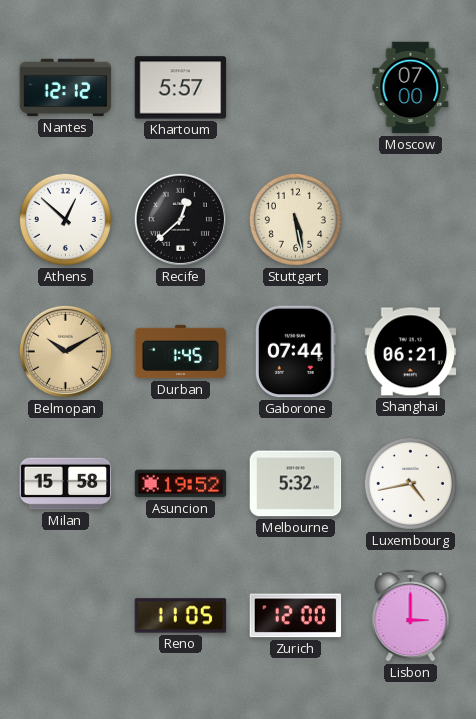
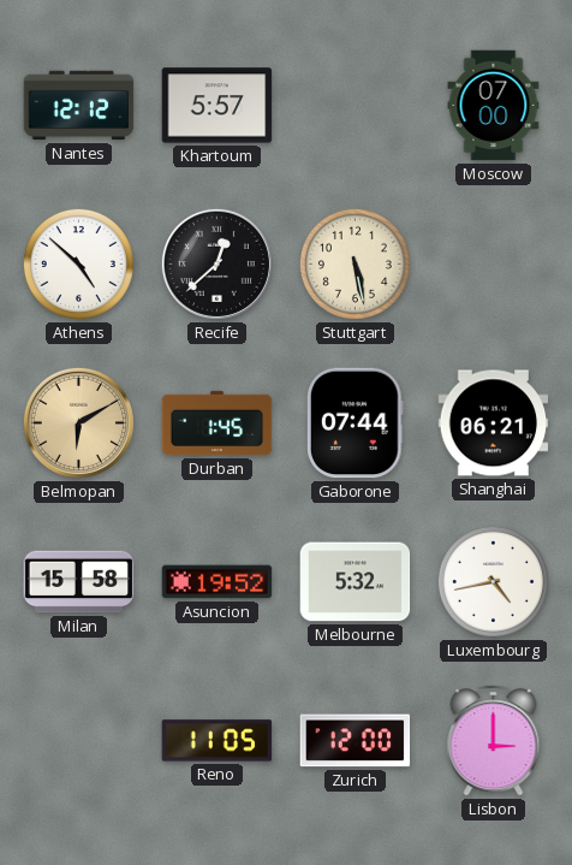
Athens: 12:52 -> 4:52 (78, 263)
Belmopan: 10:10 -> 6:10 (78, 422)
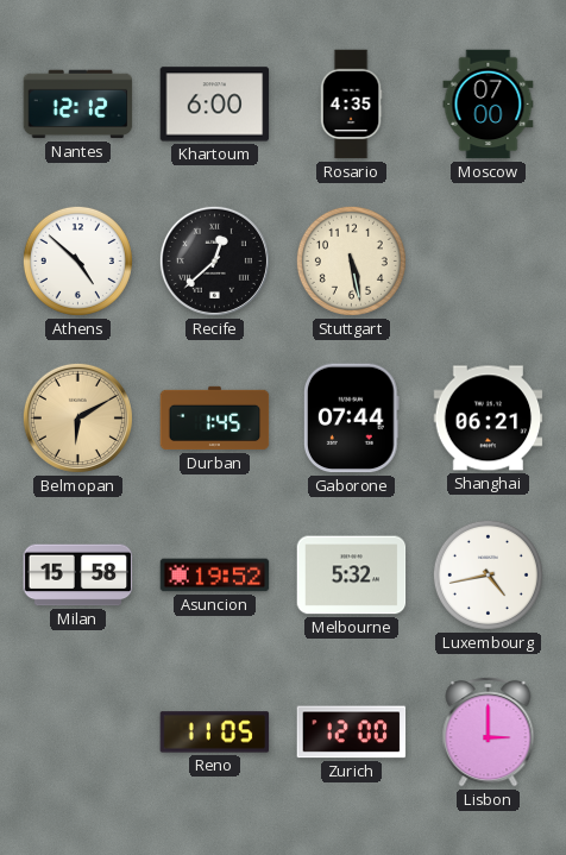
Khartoum: 5:57 -> 6:00 (215, 105)
Rosario: none -> 4:35 (351, 105)
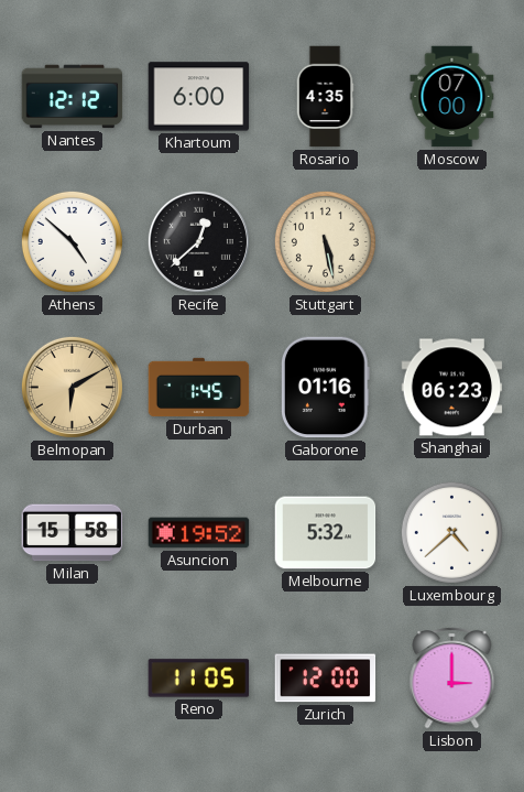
Gaborone: 07:44 -> 01:16 (326, 388)
Shanghai: 06:21 -> 06:23 (452, 388)
Luxembourg: 4:43 -> 4:38 (451, 532)
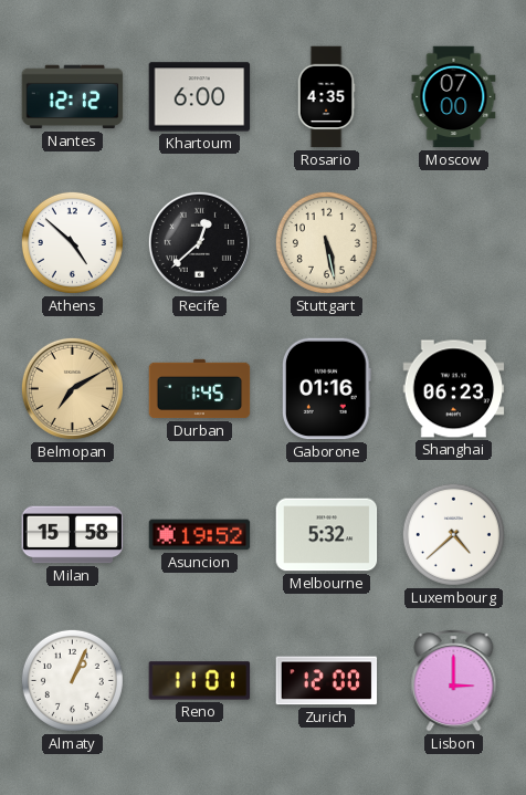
Belmopan: 6:10 -> 7:10 (72, 388)
Almaty: none -> 1:04 (72, 680)
Reno: 11:05 -> 11:01 (200, 681)
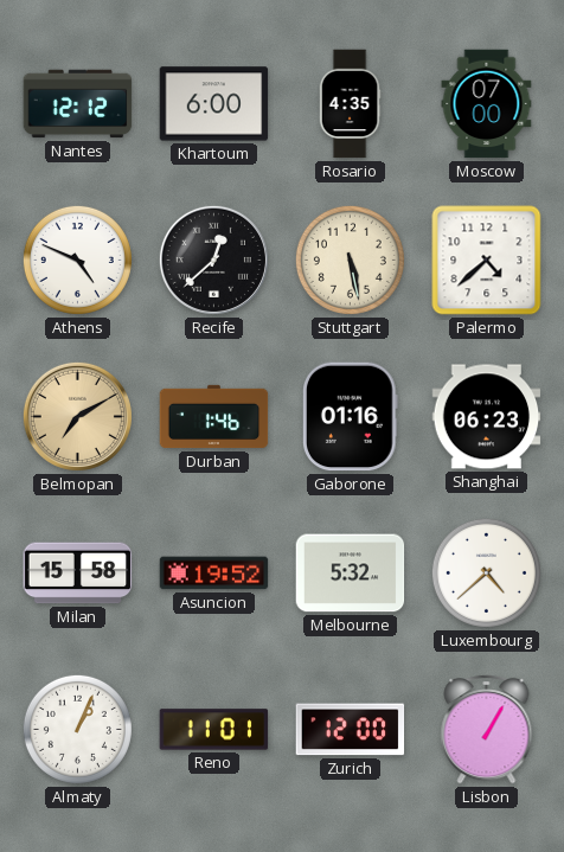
Athens: 4:52 -> 4:49 (77, 260)
Palermo: none -> 4:38 (487, 261)
Durban: 1:45 -> 1:46 (214, 417)
Lisbon: 3:00 -> 1:05 (487, 729)
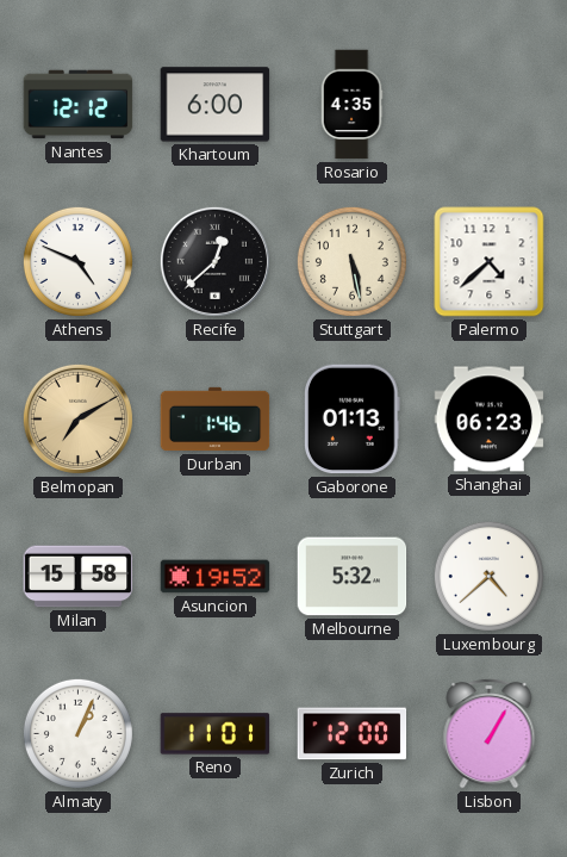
Moscow: 07:00 -> none (487, 104)
Gaborone: 01:16 -> 01:13 (353, 420)
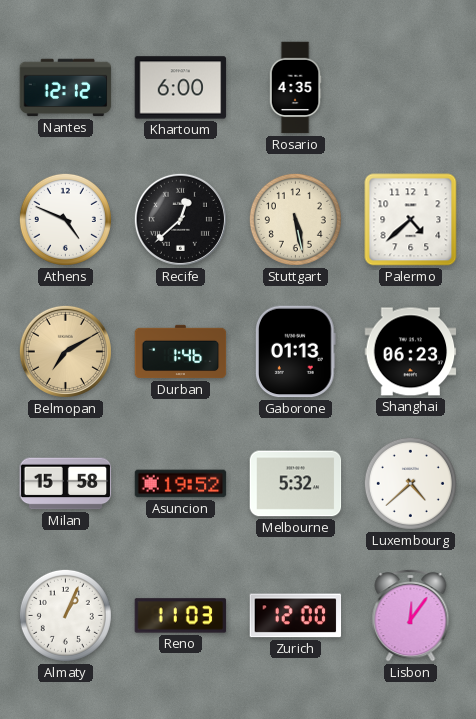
Reno: 11:01 -> 11:03 (181, 616)
Lisbon: 1:05 -> 12:06 (411, 615)
